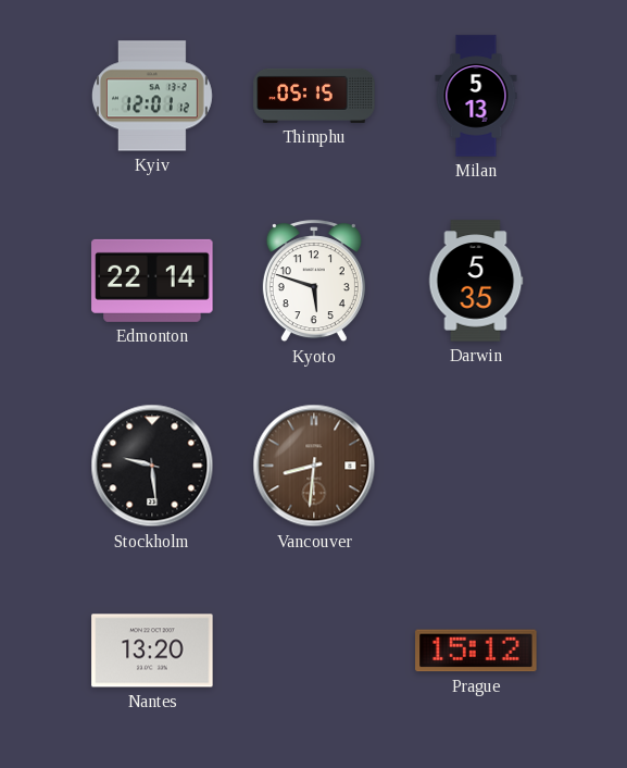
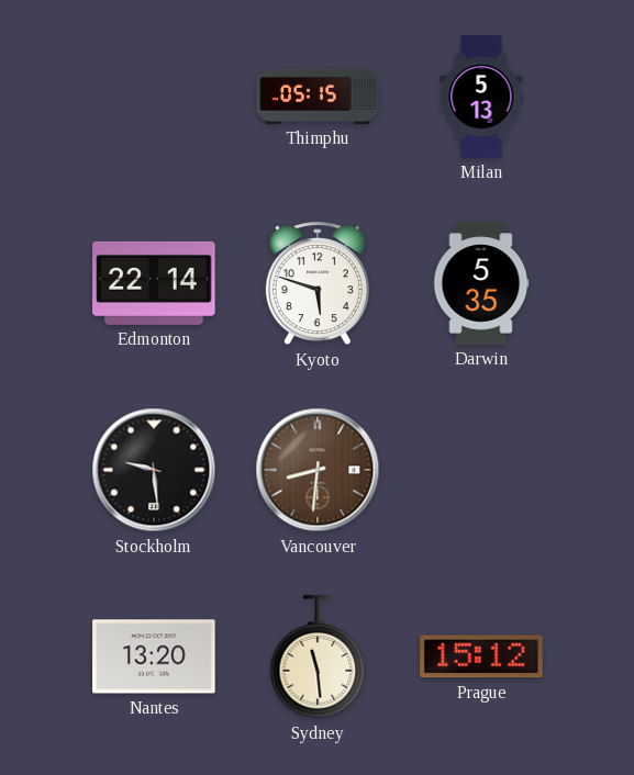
Kyiv: 12:01 -> none (152, 96)
Sydney: none -> 11:29 (318, 658)
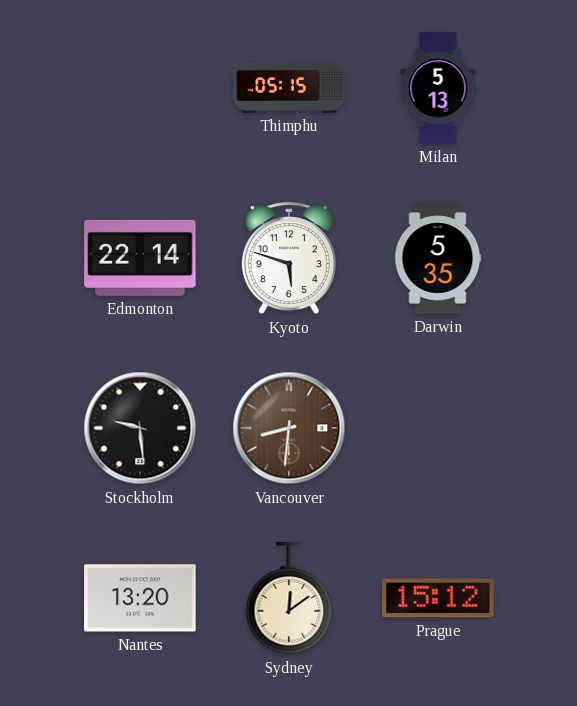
Sydney: 11:29 -> 12:09 (289, 599)
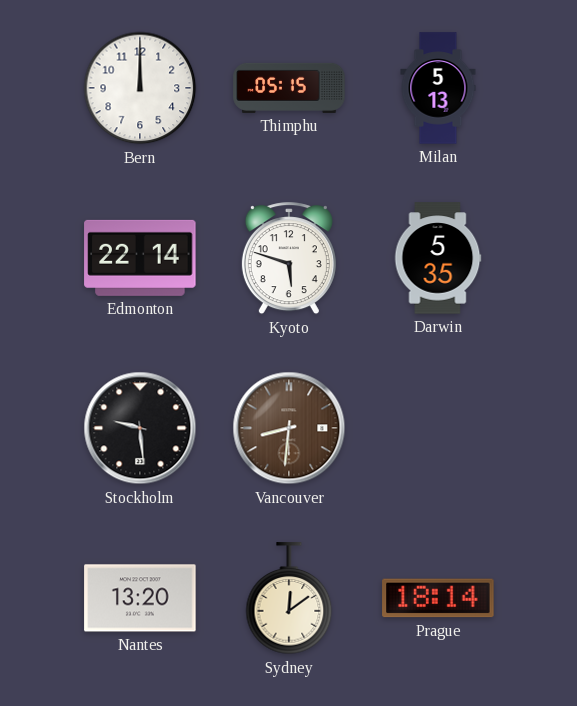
Bern: none -> 12:00 (140, 88)
Prague: 15:12 -> 18:14 (438, 598)
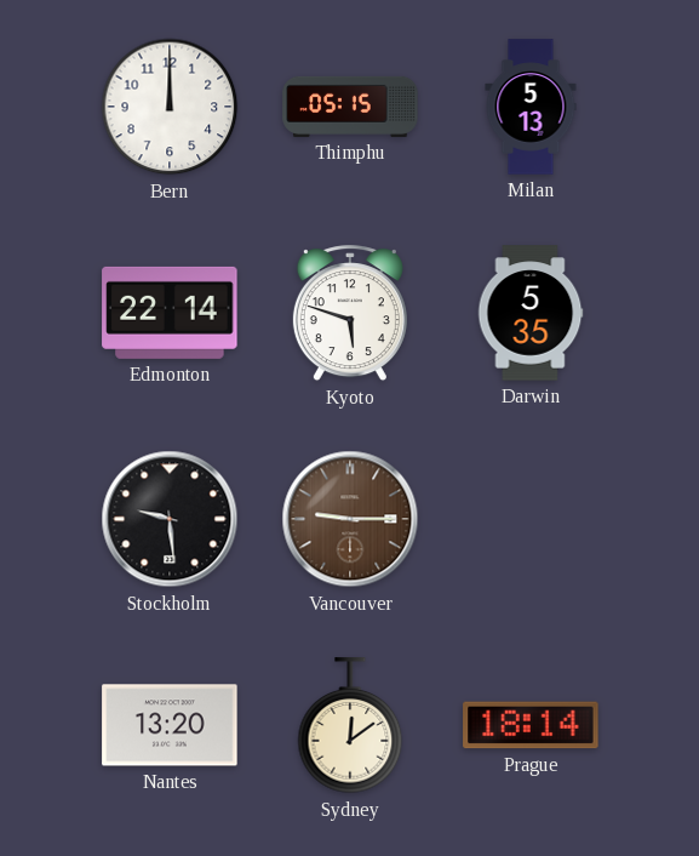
Vancouver: 8:31 -> 9:15 (350, 519)
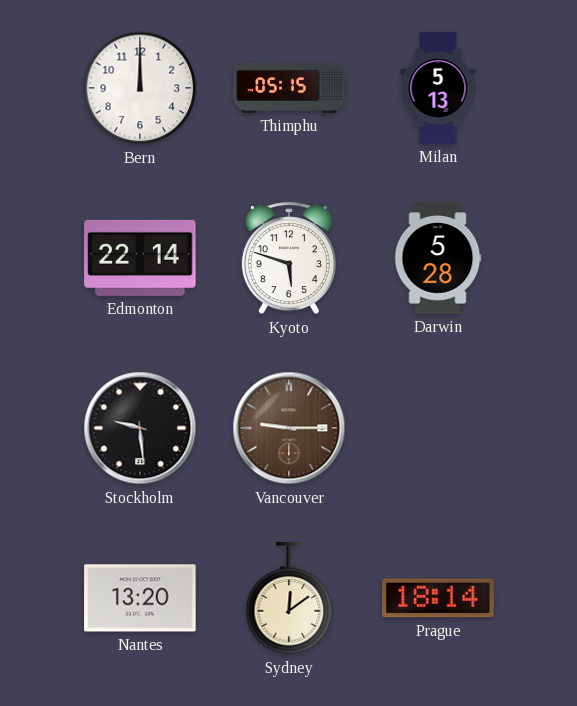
Darwin: 5:35 -> 5:28 (438, 258)
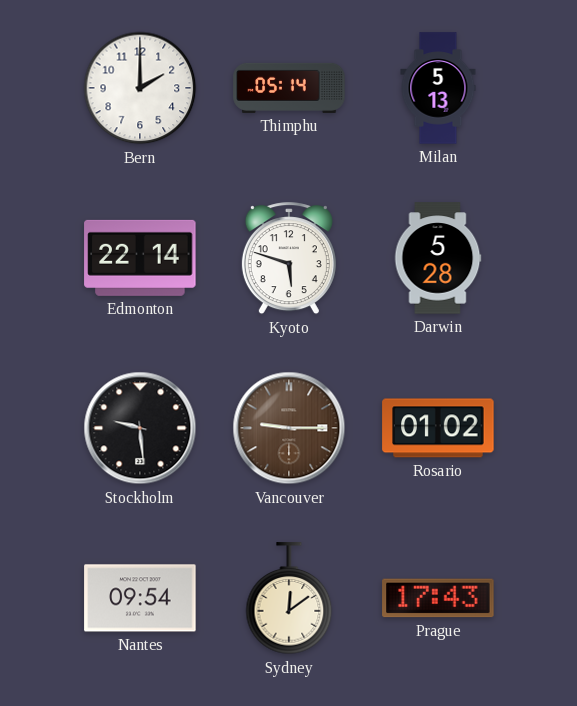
Bern: 12:00 -> 2:00 (140, 88)
Thimphu: 05:15 -> 05:14 (289, 88)
Rosario: none -> 01:02 (438, 428)
Nantes: 13:20 -> 09:54 (140, 598)
Prague: 18:14 -> 17:43 (438, 598)
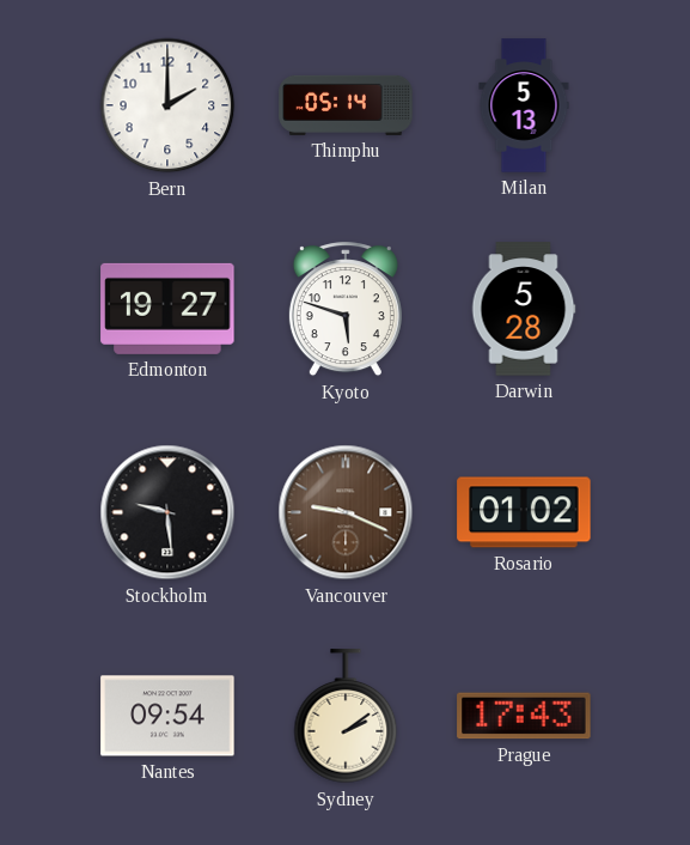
Edmonton: 22:14 -> 19:27 (167, 309)
Vancouver: 9:15 -> 9:19 (346, 512)
Sydney: 12:09 -> 2:09 (346, 717)
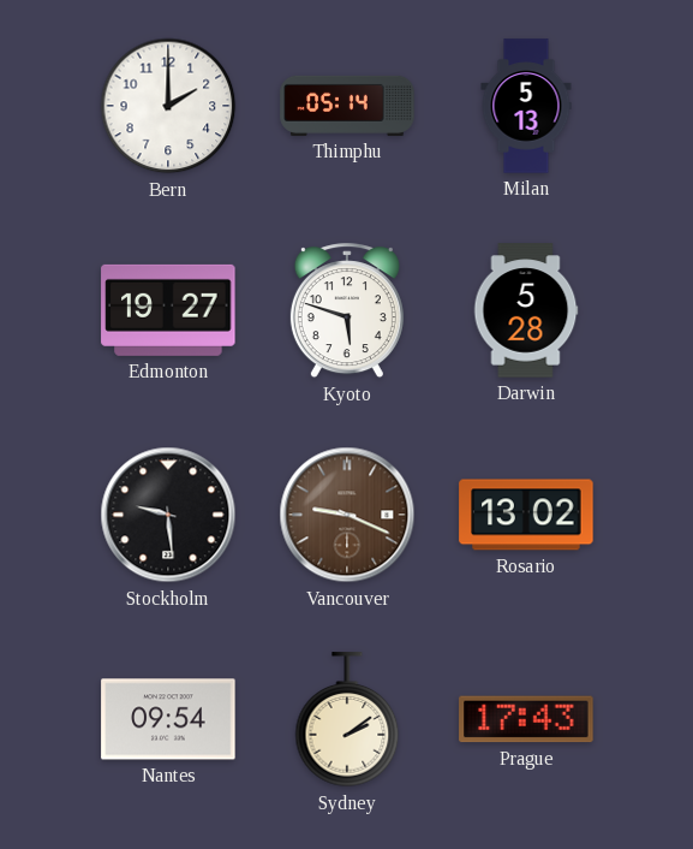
Rosario: 01:02 -> 13:02 (526, 515)
